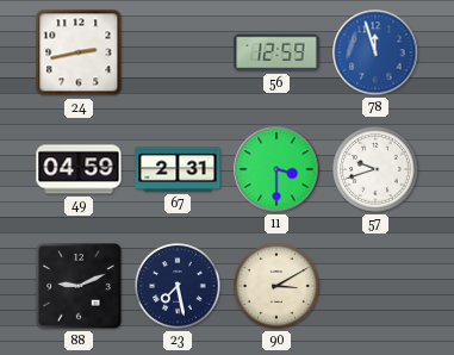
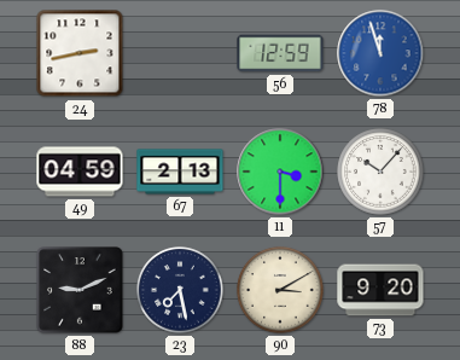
67: 2:31 -> 2:13 (180, 172)
57: 9:42 -> 10:07 (380, 172)
73: none -> 9:20 (380, 290)
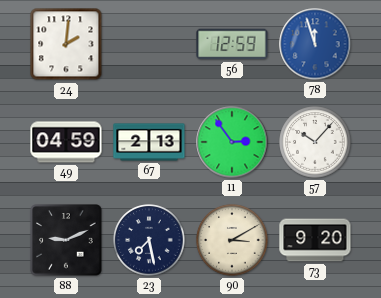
24: 2:43 -> 2:01 (66, 44)
11: 3:30 -> 2:54 (232, 142)
